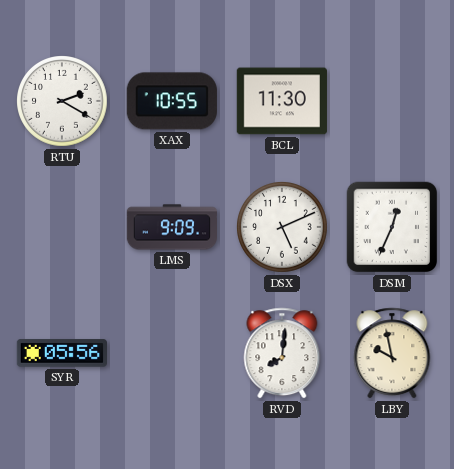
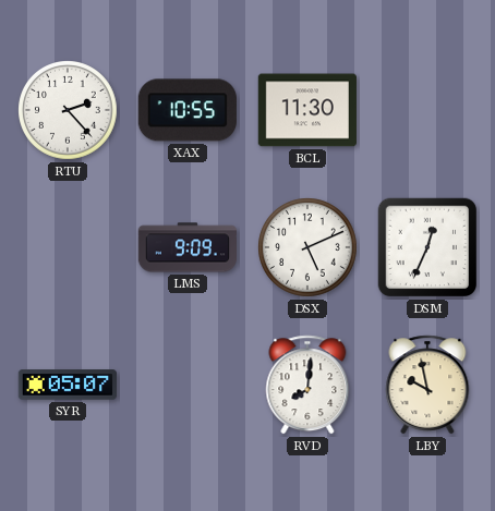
RTU: 2:20 -> 2:23 (69, 111)
SYR: 05:56 -> 05:07 (67, 385)
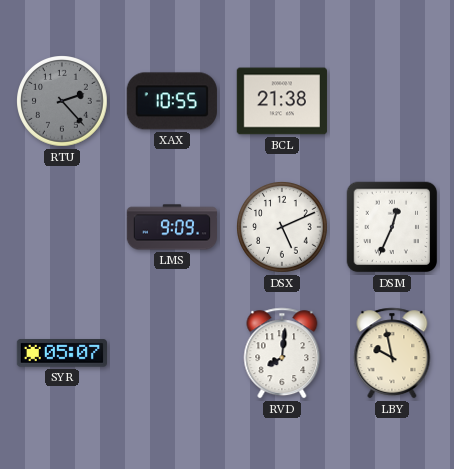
RTU dial: white -> grey (63, 102)
BCL: 11:30 -> 21:38 (281, 101)
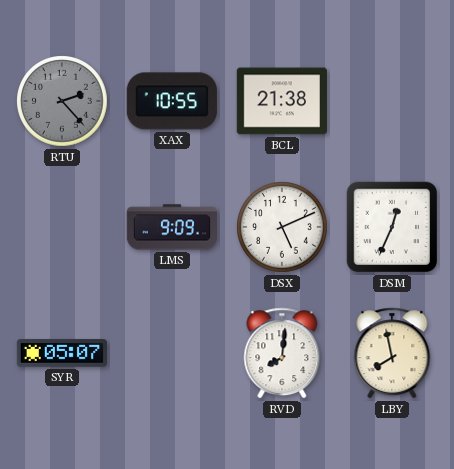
LBY: 9:58 -> 7:58 (392, 353)
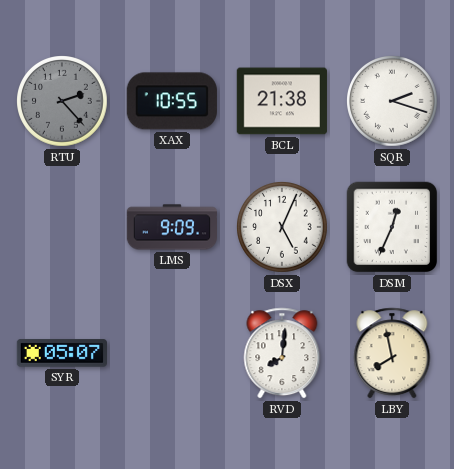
SQR: none -> 2:18 (393, 102)
DSX: 5:11 -> 5:04 (283, 228)
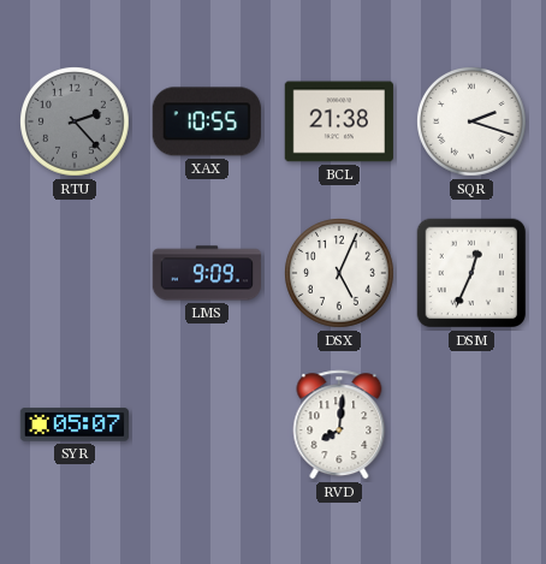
LBY: 7:58 -> none (392, 353)
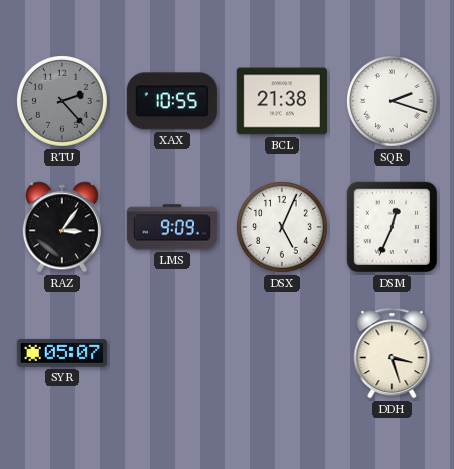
RAZ: none -> 3:06 (62, 227)
RVD: 8:01 -> none (339, 425)
DDH: none -> 3:27 (392, 353)
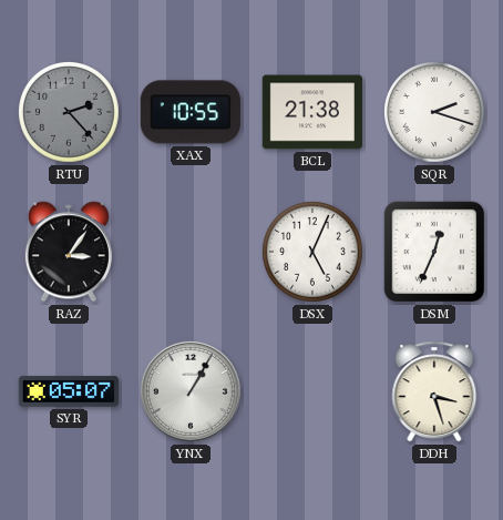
LMS: 9:09 -> none (171, 227)
YNX: none -> 1:05 (191, 391)
